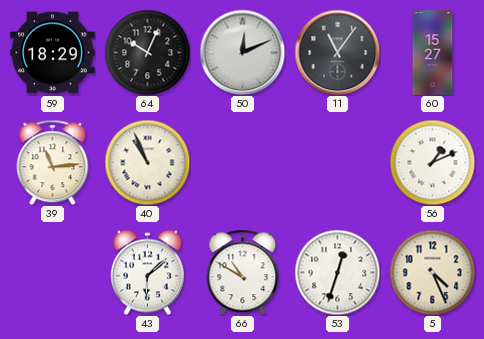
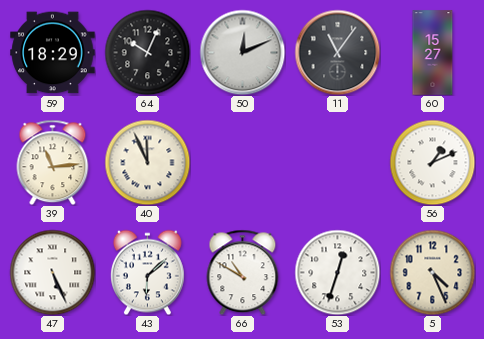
40: 10:56 -> 11:56 (147, 162)
47: none -> 5:26 (52, 272)
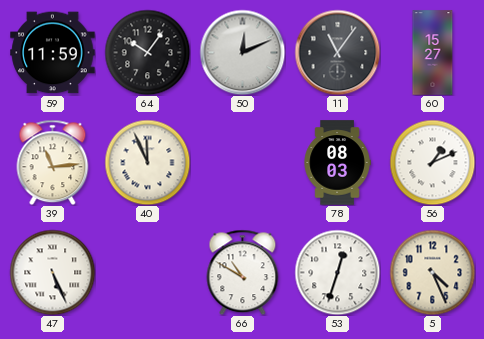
59: 18:29 -> 11:59 (53, 53)
64: 10:04 -> 10:06 (147, 52)
78: none -> 08:03 (337, 163)
43: 6:08 -> none (147, 272)
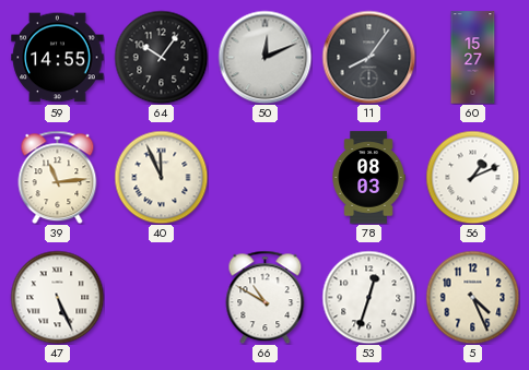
59: 11:59 -> 14:55 (58, 58)
11: 11:06 -> 8:06 (368, 57)
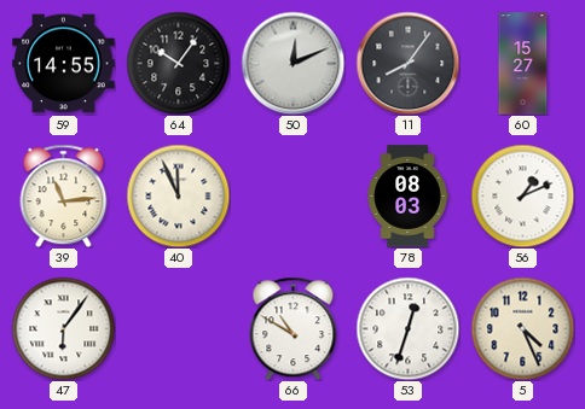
47: 5:26 -> 6:06 (63, 328)
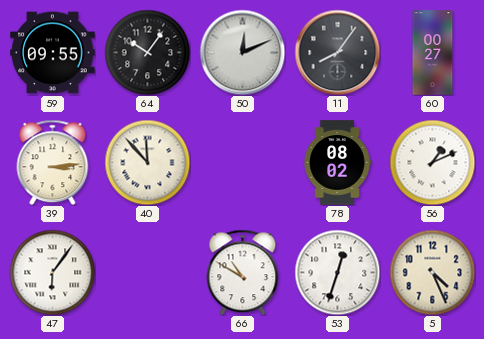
59: 14:55 -> 09:55 (53, 53)
60: 15:27 -> 00:27 (433, 53)
39: 11:14 -> 3:14 (53, 162)
40: 11:56 -> 11:53 (147, 162)
78: 08:03 -> 08:02 (337, 163)
